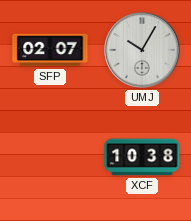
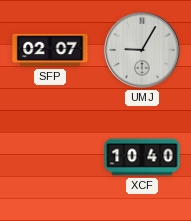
UMJ: 10:05 -> 9:05 (142, 50)
XCF: 10:38 -> 10:40 (142, 157)
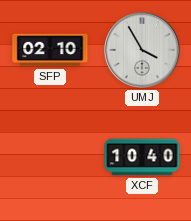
SFP: 02:07 -> 02:10 (50, 50)
UMJ: 9:05 -> 3:55 (142, 50)
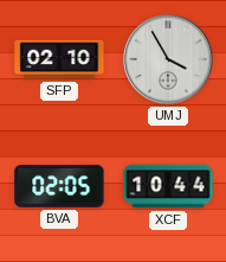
BVA: none -> 02:05 (59, 186)
XCF: 10:40 -> 10:44 (168, 186)
